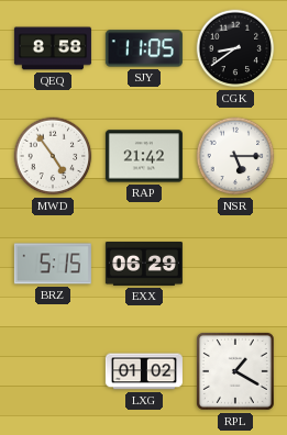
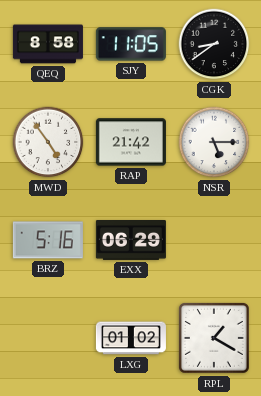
BRZ: 5:15 -> 5:16 (48, 240)
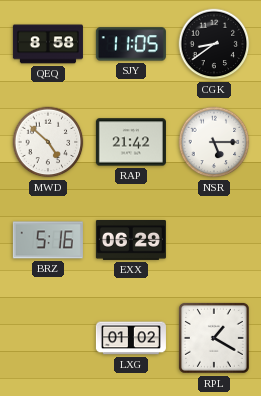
MWD: 4:54 -> 4:52 (48, 142)
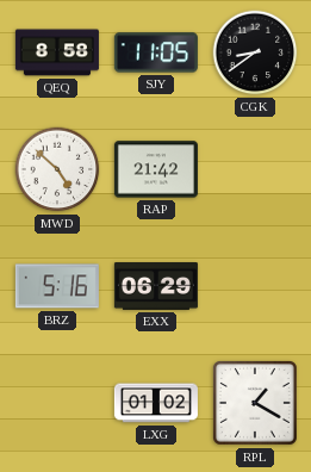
NSR: 5:15 -> none (214, 142)
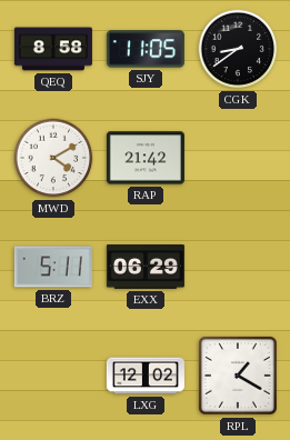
MWD: 4:52 -> 4:10 (53, 158)
BRZ: 5:16 -> 5:11 (53, 267)
LXG: 01:02 -> 12:02 (146, 376)
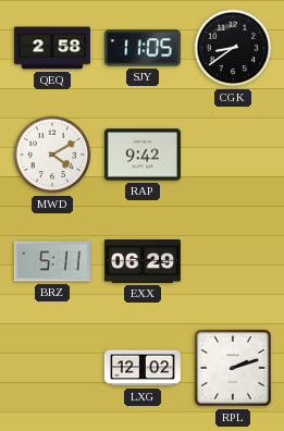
QEQ: 8:58 -> 2:58 (52, 48)
RAP: 21:42 -> 9:42 (143, 155)
RPL: 1:20 -> 2:12 (233, 368)
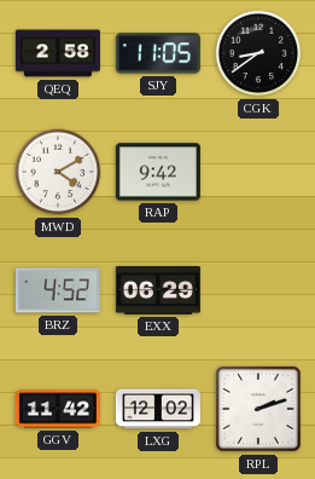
BRZ: 5:11 -> 4:52 (58, 290)
GGV: none -> 11:42 (58, 409)
